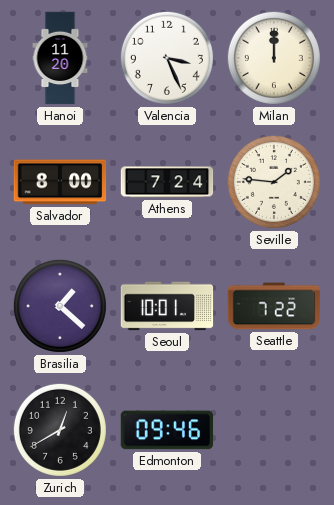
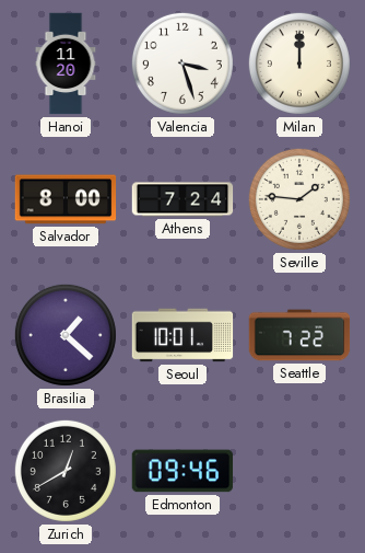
Valencia: 3:26 -> 3:27 (182, 64)
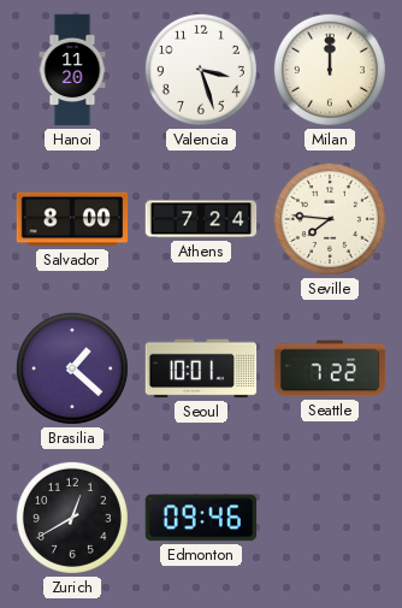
Seville: 1:46 -> 7:46 (330, 219)
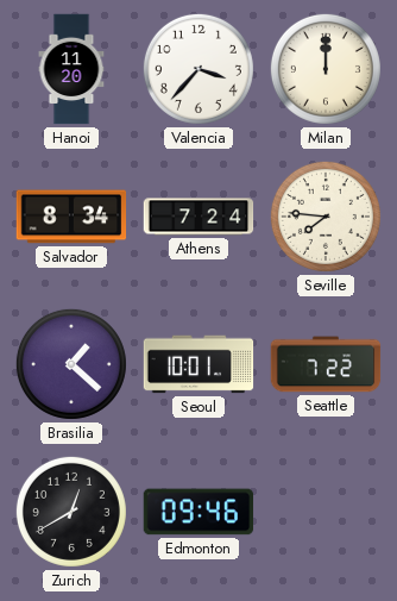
Valencia: 3:27 -> 3:37 (198, 69)
Salvador: 8:00 -> 8:34 (71, 217)
